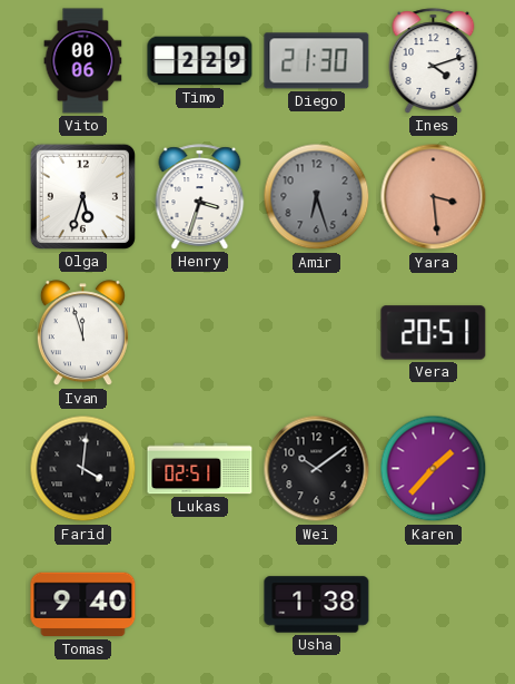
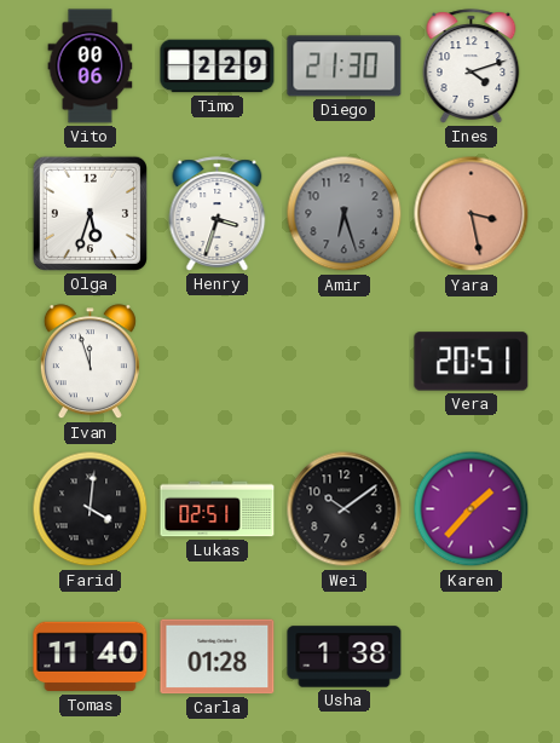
Yara: 3:29 -> 3:28 (472, 214)
Tomas: 9:40 -> 11:40 (91, 657)
Carla: none -> 01:28 (218, 657)
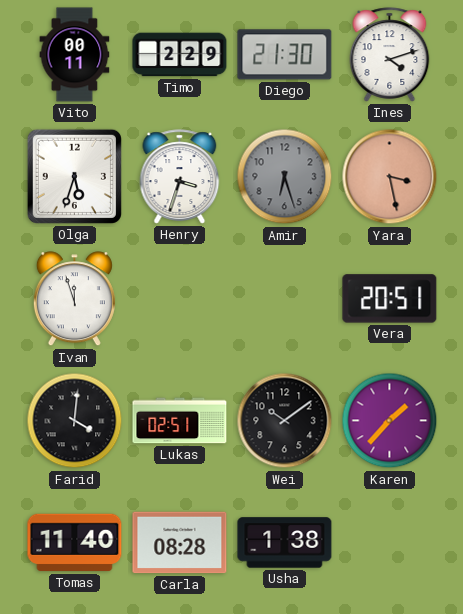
Vito: 00:06 -> 00:11 (75, 55)
Carla: 01:28 -> 08:28 (180, 543)
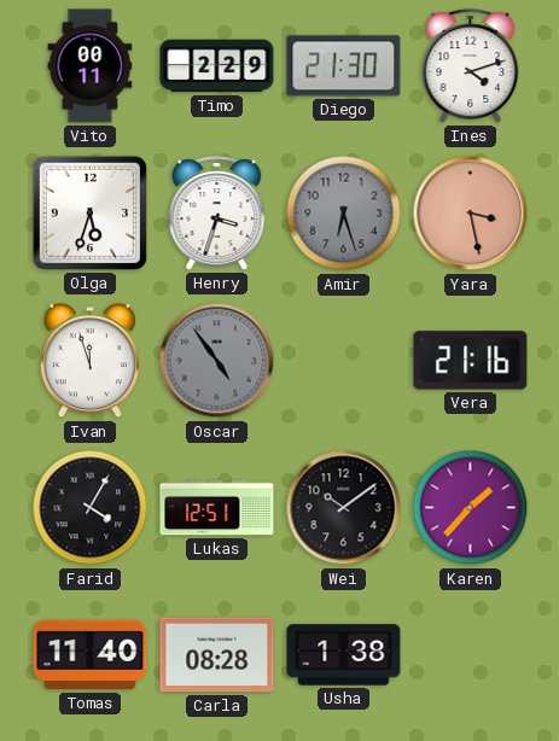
Oscar: none -> 4:54 (217, 361)
Vera: 20:51 -> 21:16 (471, 361)
Farid: 4:01 -> 4:05 (91, 508)
Lukas: 02:51 -> 12:51 (217, 508)
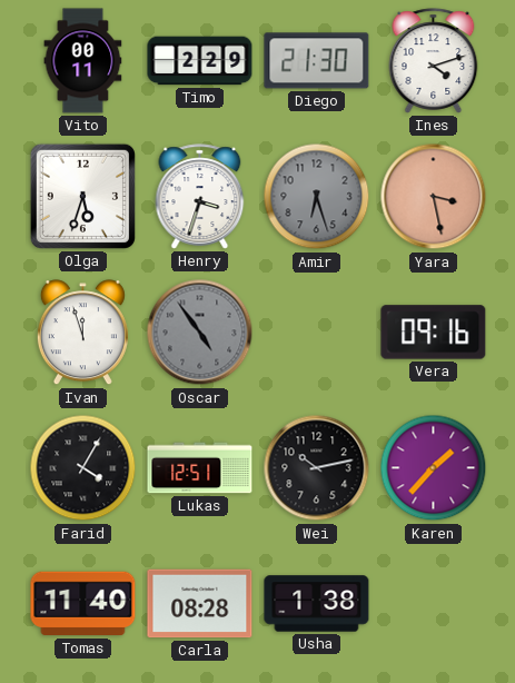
Vera: 21:16 -> 09:16 (434, 333)
Wei: 10:09 -> 10:13 (317, 468)
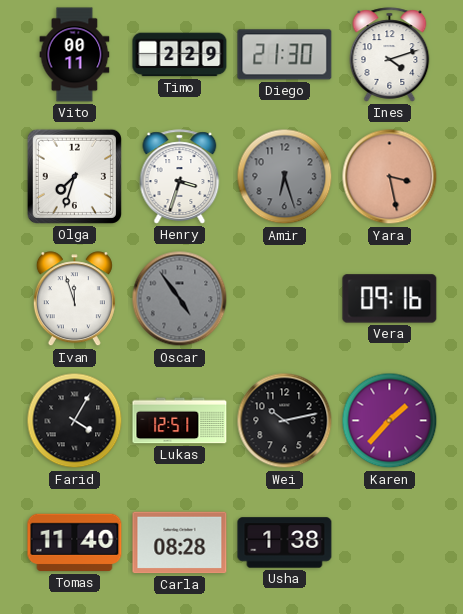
Olga: 5:33 -> 7:33 (74, 176)
